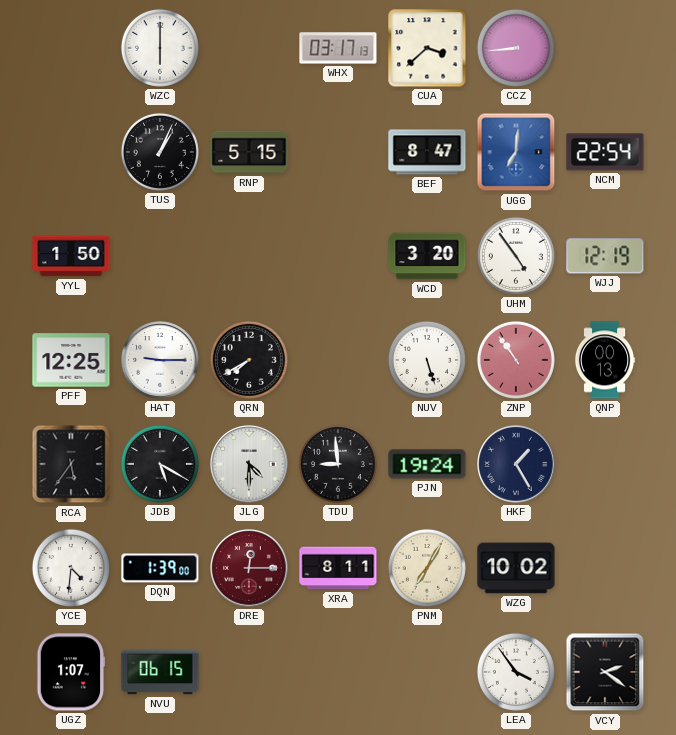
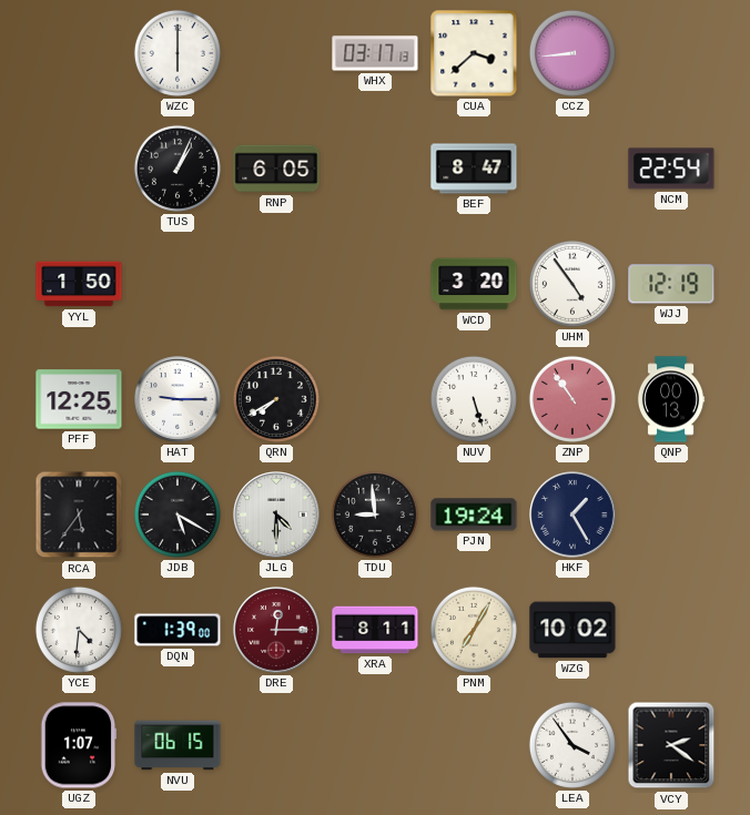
RNP: 5:15 -> 6:05 (276, 169)
UGG: 7:01 -> none (516, 152)
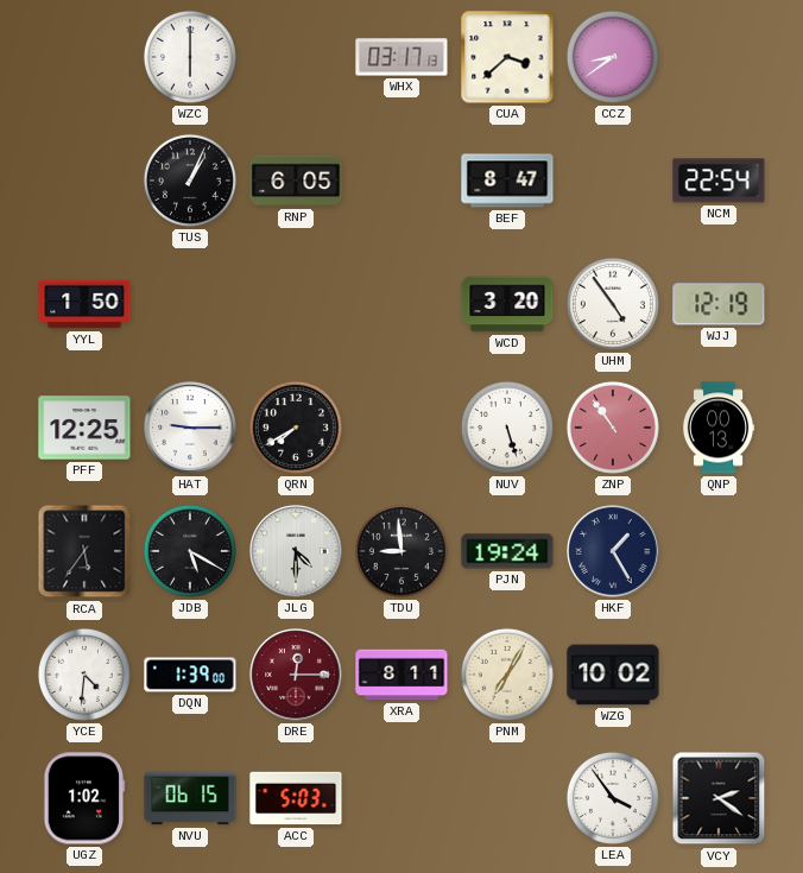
CCZ: 8:44 -> 8:39 (613, 57)
UGZ: 1:07 -> 1:02 (84, 798)
ACC: none -> 5:03 (296, 798)
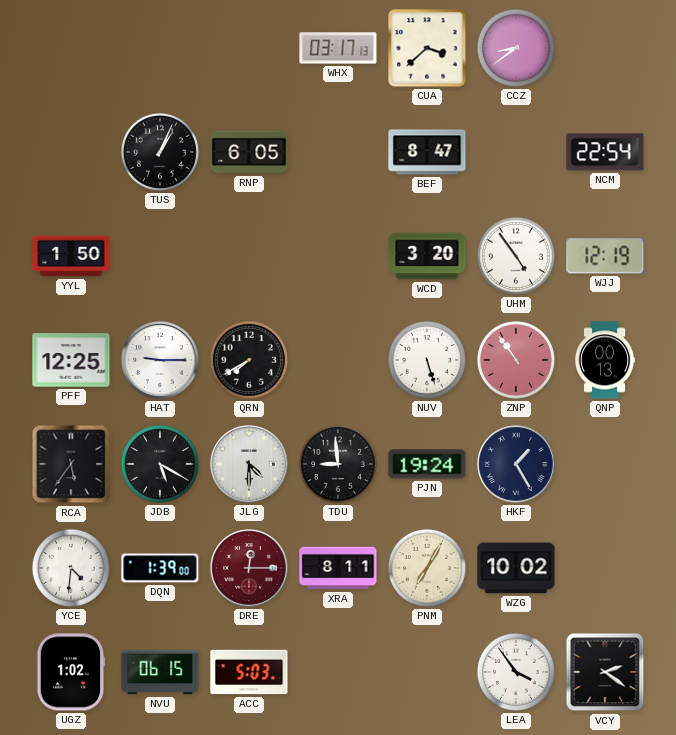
WZC: 6:00 -> none (190, 57)
